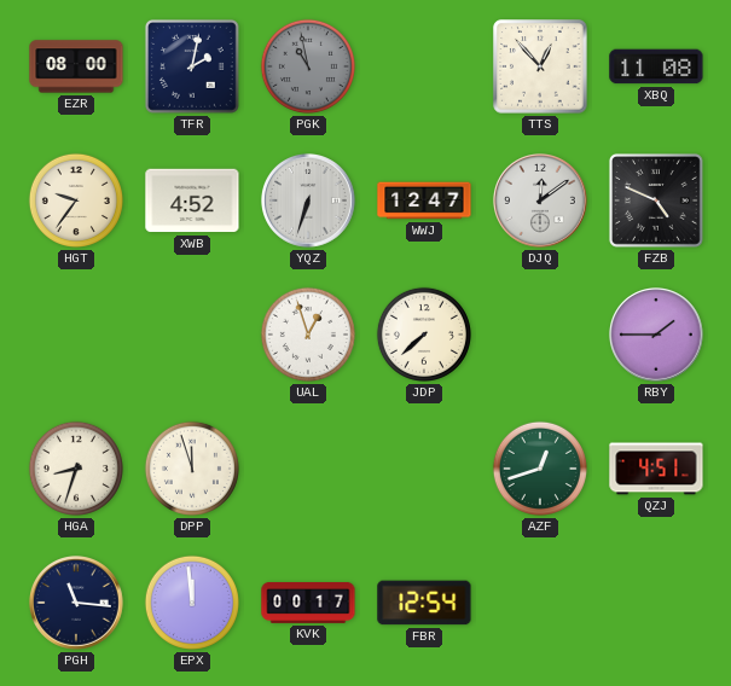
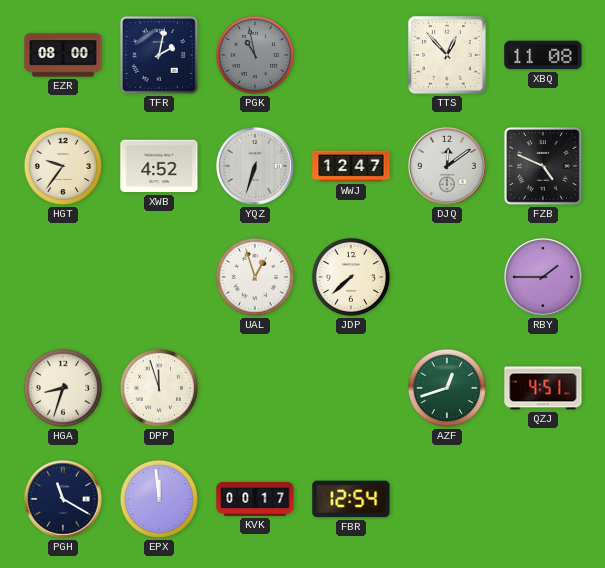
PGH: 11:16 -> 11:20 (64, 500)
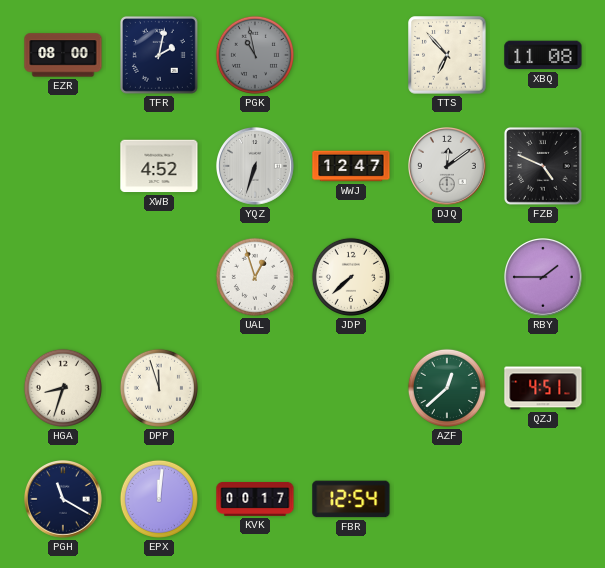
TTS: 12:53 -> 6:53 (447, 55)
HGT: 9:36 -> none (63, 166)
AZF: 12:42 -> 12:38 (447, 388)
EPX: 11:59 -> 12:01 (159, 499)
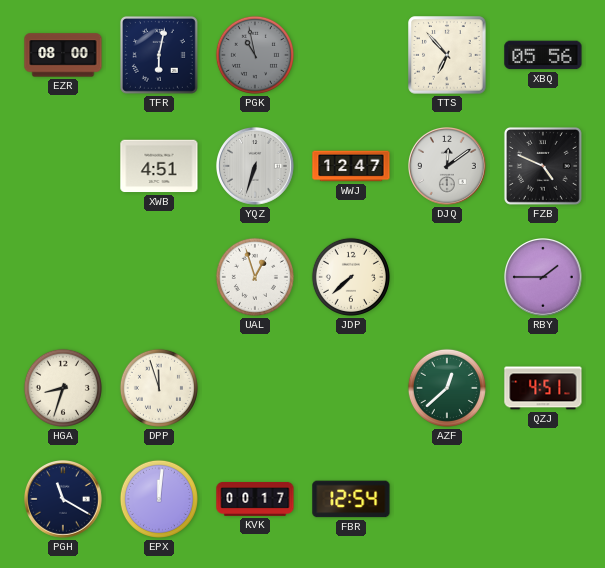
TFR: 2:02 -> 6:02 (159, 55)
XBQ: 11:08 -> 05:56 (543, 55)
XWB: 4:52 -> 4:51 (159, 166)
